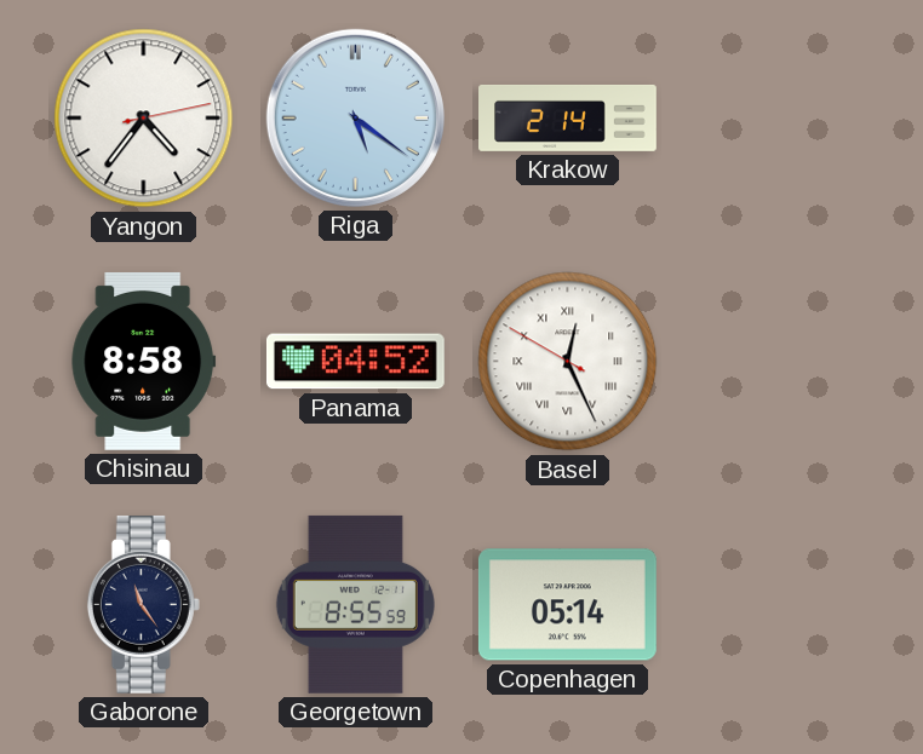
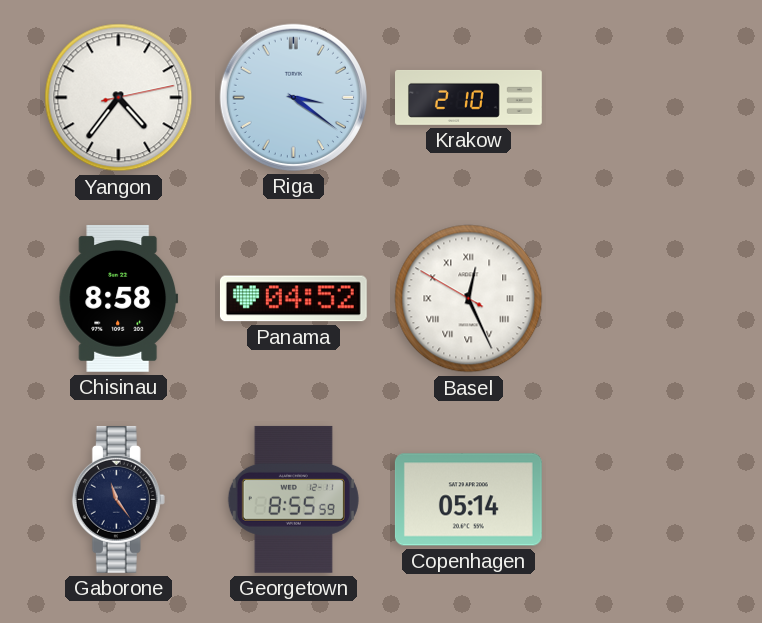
Riga: 5:21 -> 3:21 (293, 97)
Krakow: 2:14 -> 2:10 (469, 97)
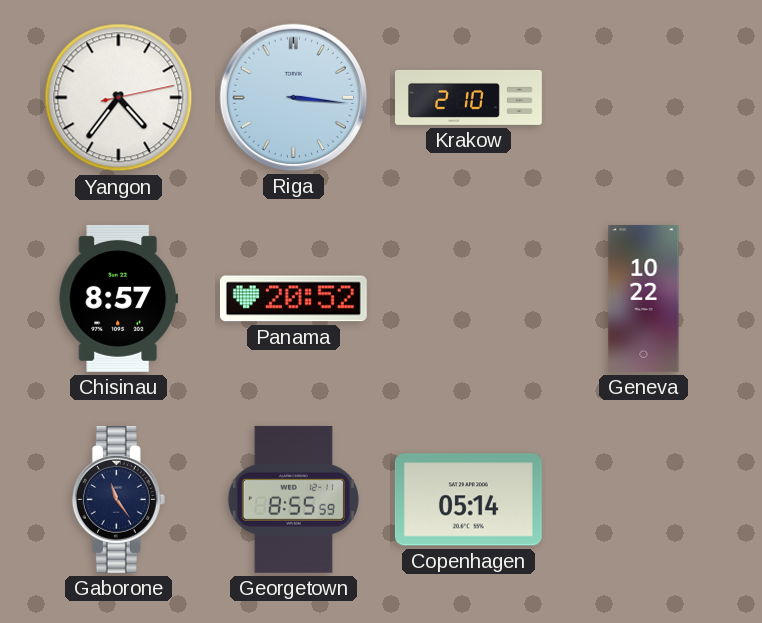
Riga: 3:21 -> 3:16 (293, 97)
Chisinau: 8:58 -> 8:57 (119, 298)
Panama: 04:52 -> 20:52 (293, 299)
Basel: 12:25 -> none (469, 299)
Geneva: none -> 10:22 (644, 298)
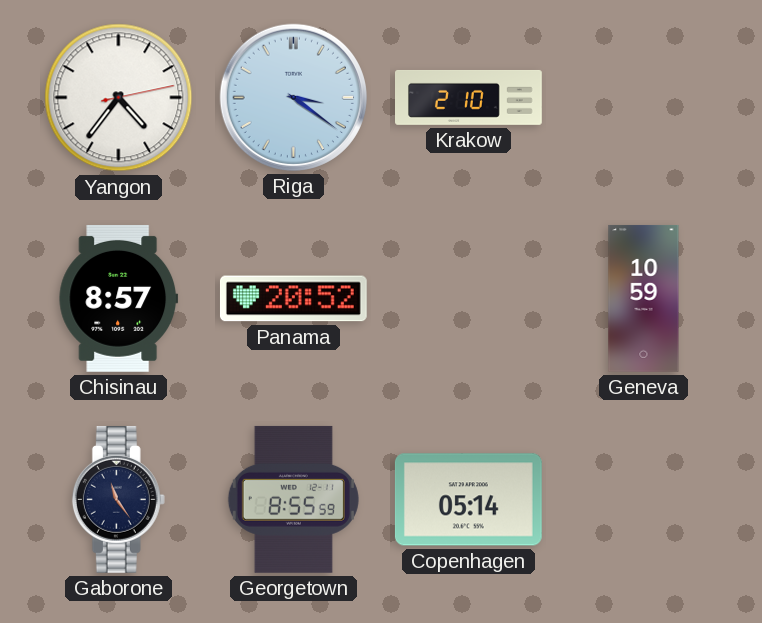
Riga: 3:16 -> 3:21 (293, 97)
Geneva: 10:22 -> 10:59 (644, 298)
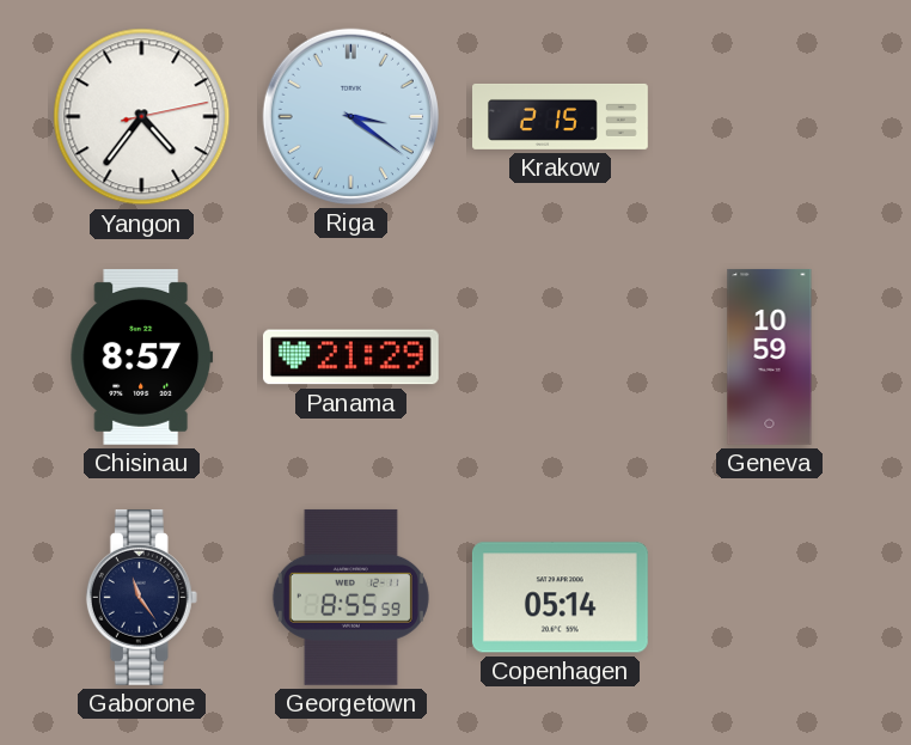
Krakow: 2:10 -> 2:15 (561, 116)
Panama: 20:52 -> 21:29 (350, 358)
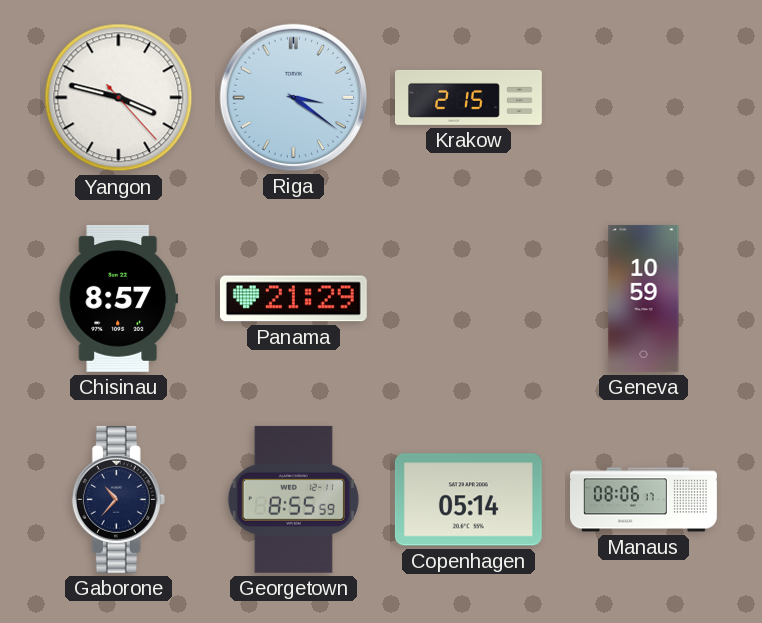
Yangon: 4:36 -> 3:47 (119, 98)
Gaborone: 11:24 -> 10:37 (118, 499)
Manaus: none -> 08:06 (644, 500)
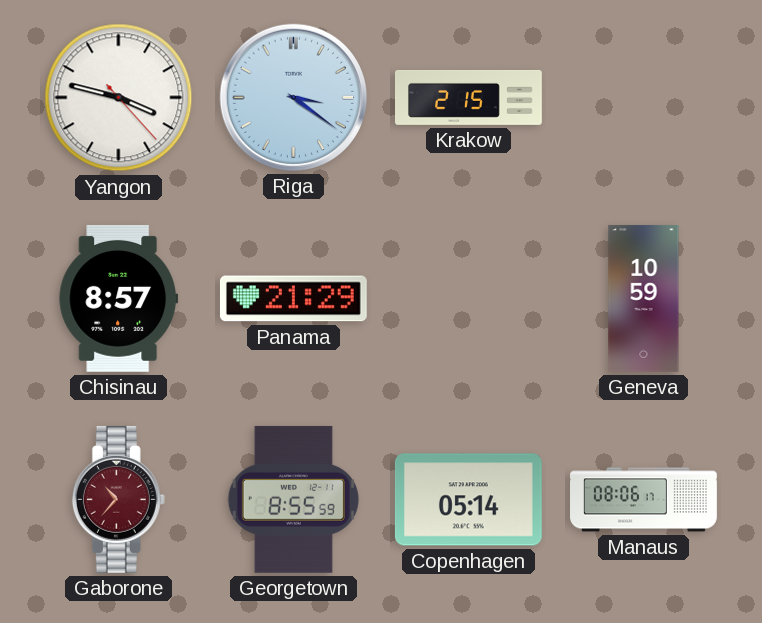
Gaborone dial: navy -> burgundy (118, 499)
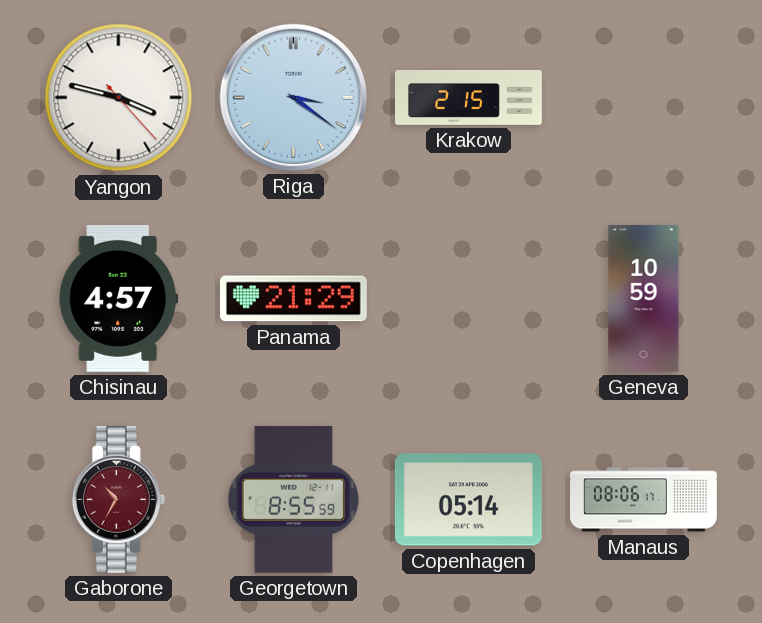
Chisinau: 8:57 -> 4:57 (119, 298)
Gaborone: 10:37 -> 10:35 (118, 499)
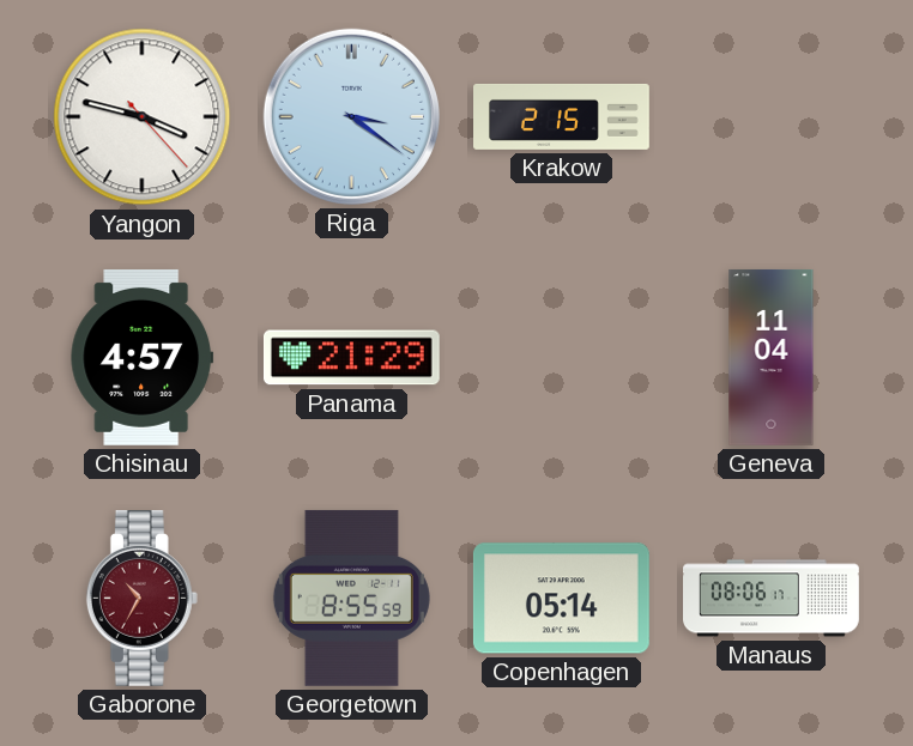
Geneva: 10:59 -> 11:04 (772, 357)
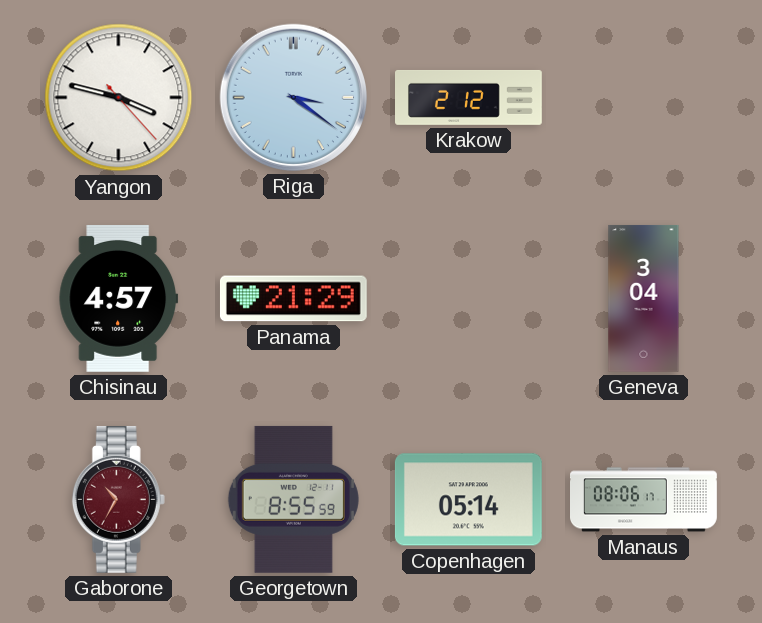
Krakow: 2:15 -> 2:12 (469, 97)
Geneva: 11:04 -> 3:04 (644, 298)
